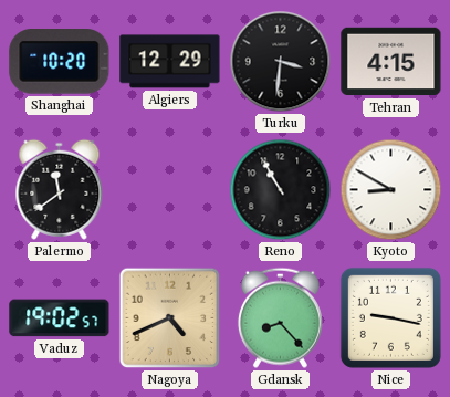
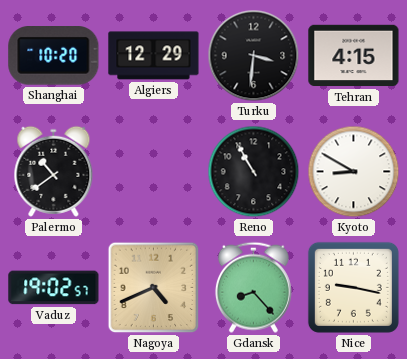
Palermo: 11:39 -> 10:39 (54, 171)
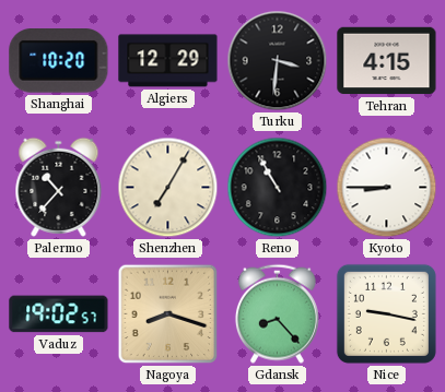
Palermo: 10:39 -> 10:37 (59, 187)
Shenzhen: none -> 7:05 (168, 188)
Kyoto: 8:50 -> 8:45 (387, 188)
Nagoya: 4:41 -> 8:18 (168, 314)
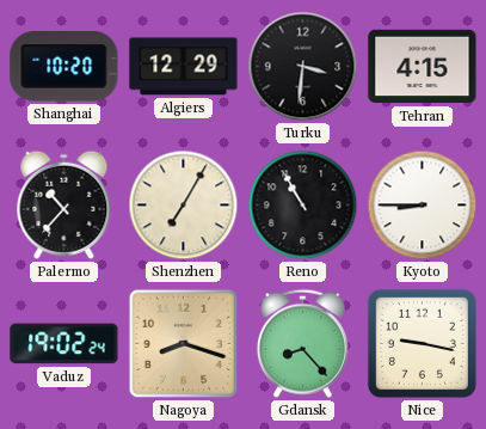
Vaduz: 19:02:57 -> 19:02:24 (64, 344)
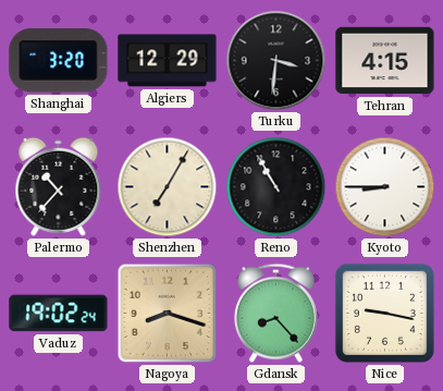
Shanghai: 10:20 -> 3:20 (59, 61)
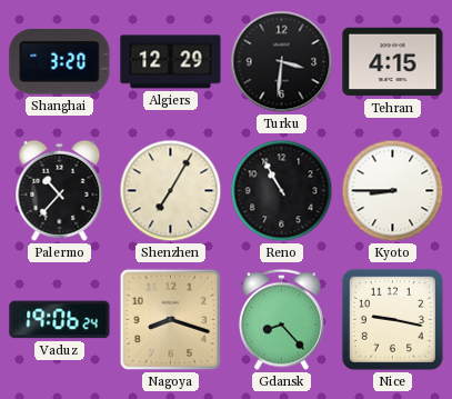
Vaduz: 19:02 -> 19:06 (60, 320)
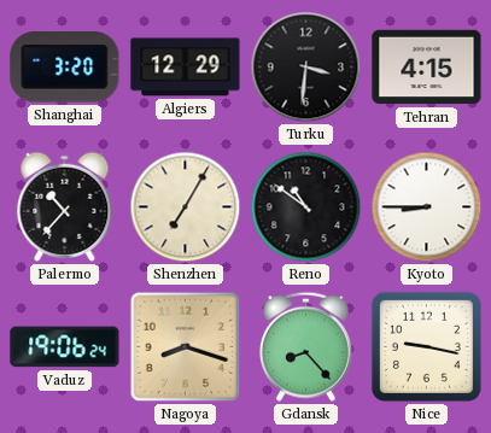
Reno: 10:55 -> 10:51 (306, 207)
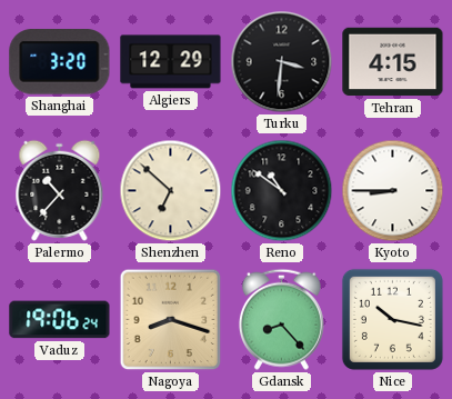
Shenzhen: 7:05 -> 6:52 (171, 191)
Nice: 9:17 -> 10:17 (392, 319)
